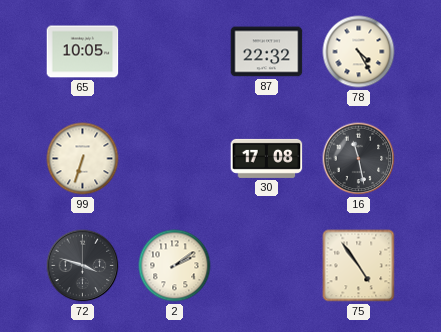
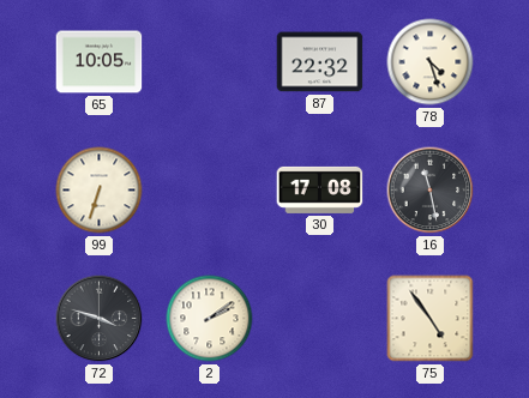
78: 4:25 -> 4:27 (431, 62)
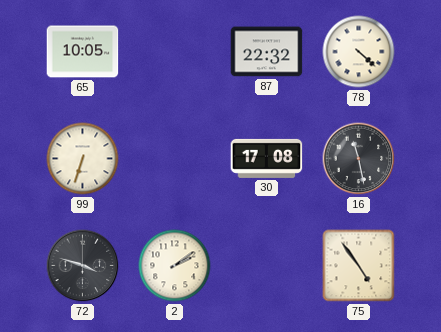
78: 4:27 -> 4:22 (359, 52)
